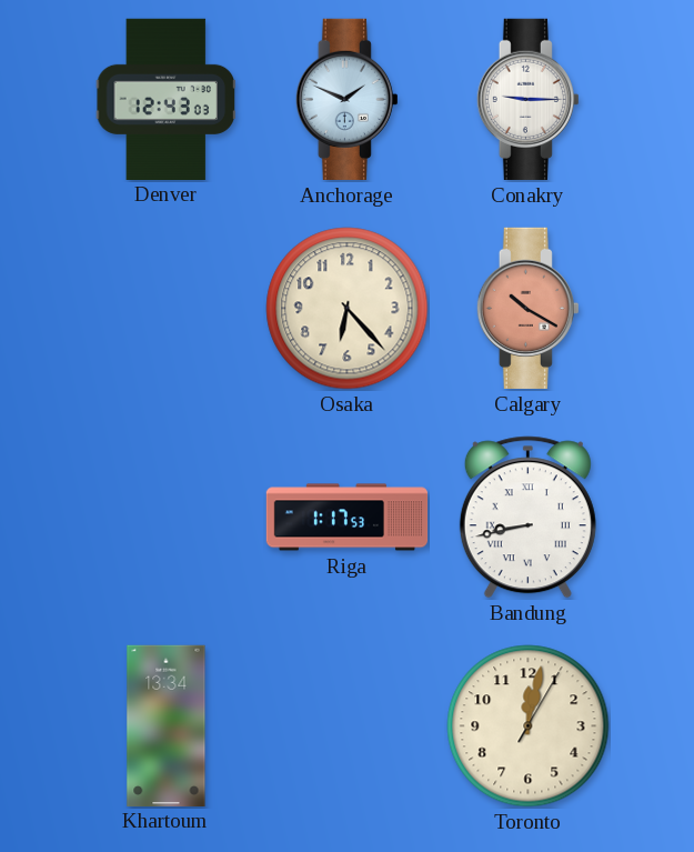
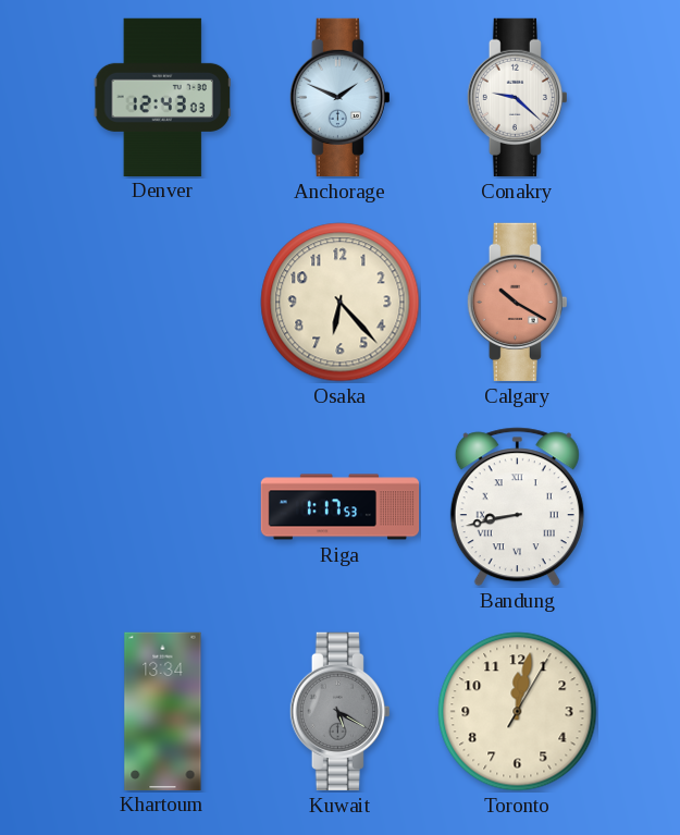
Conakry: 9:15 -> 9:22 (517, 97)
Kuwait: none -> 5:20 (339, 711)
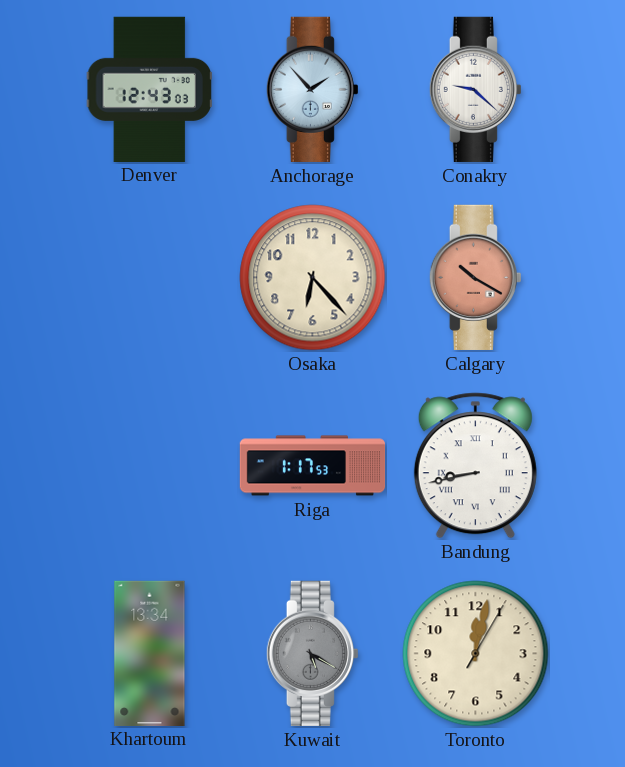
Anchorage: 1:49 -> 1:53 (312, 89)
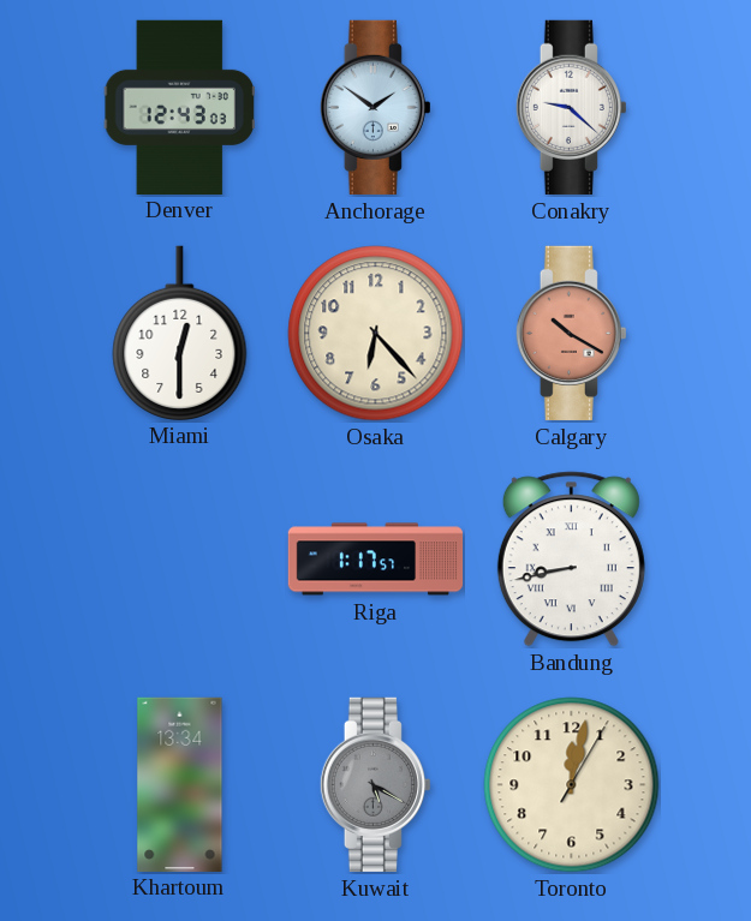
Anchorage: 1:53 -> 1:51 (375, 107)
Miami: none -> 12:30 (180, 333)
Riga: 1:17:53 -> 1:17:57 (376, 560)
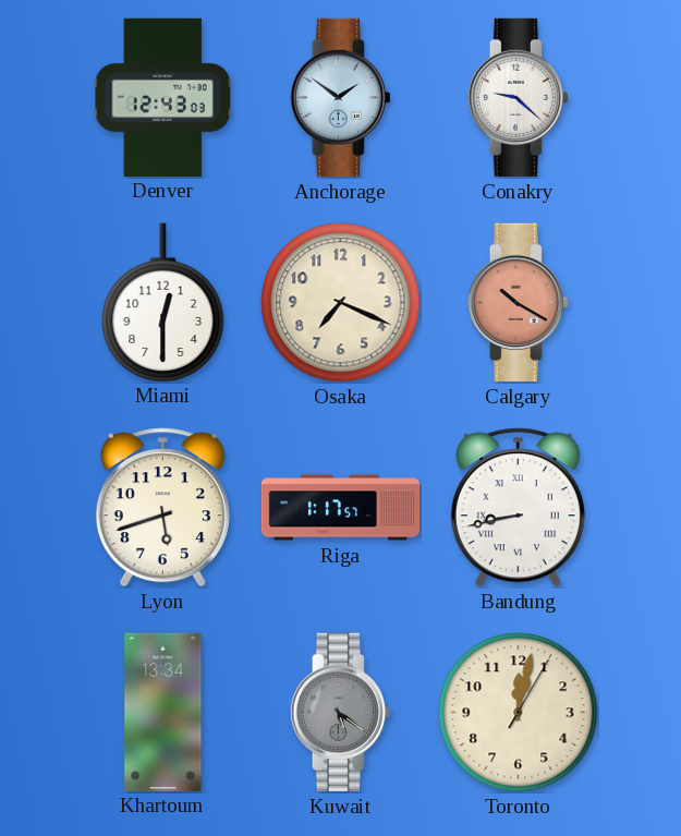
Osaka: 6:23 -> 7:19 (341, 303)
Lyon: none -> 5:42 (162, 508)
Kuwait: 5:20 -> 5:21 (340, 712)
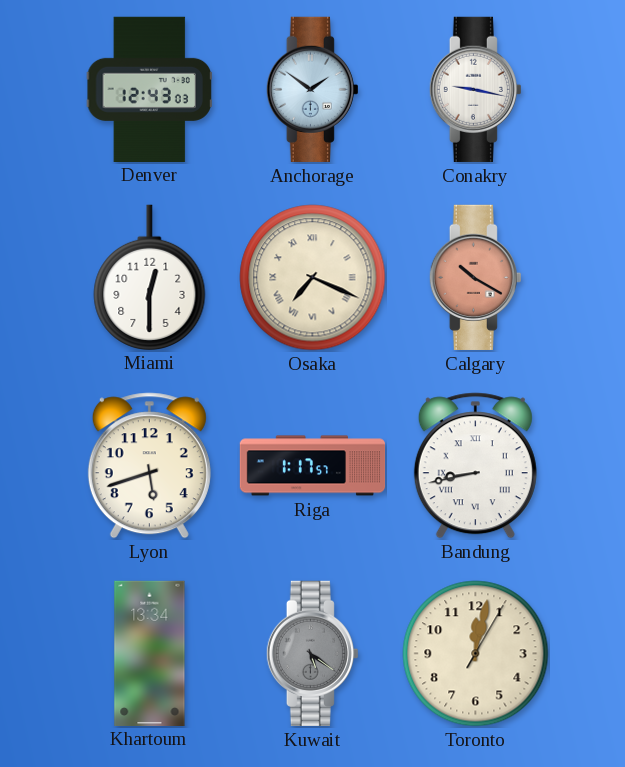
Conakry: 9:22 -> 9:17 (475, 89)
Osaka numerals: Arabic -> Roman (313, 278)
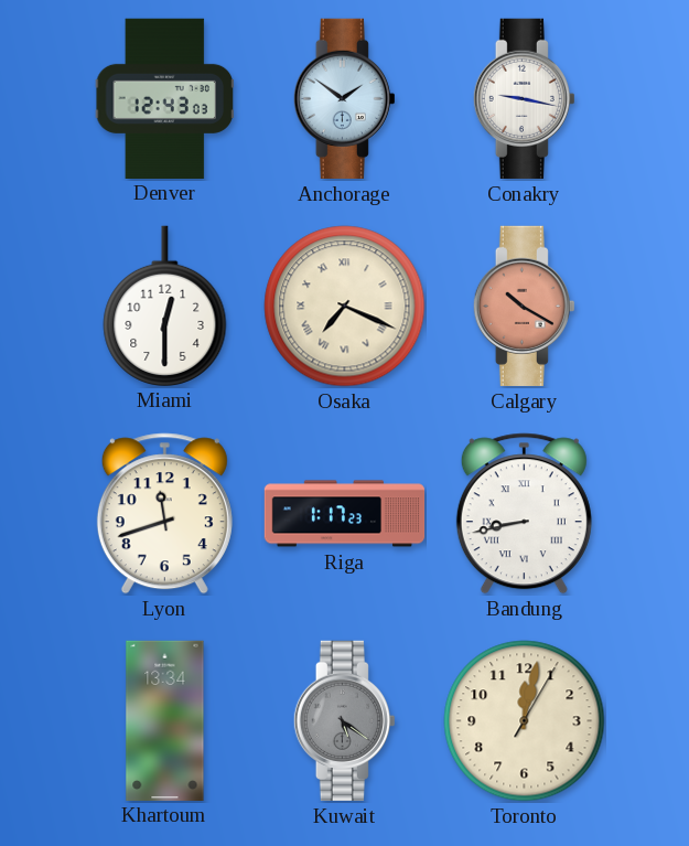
Lyon: 5:42 -> 11:42 (164, 514)
Riga: 1:17:57 -> 1:17:23 (345, 514)
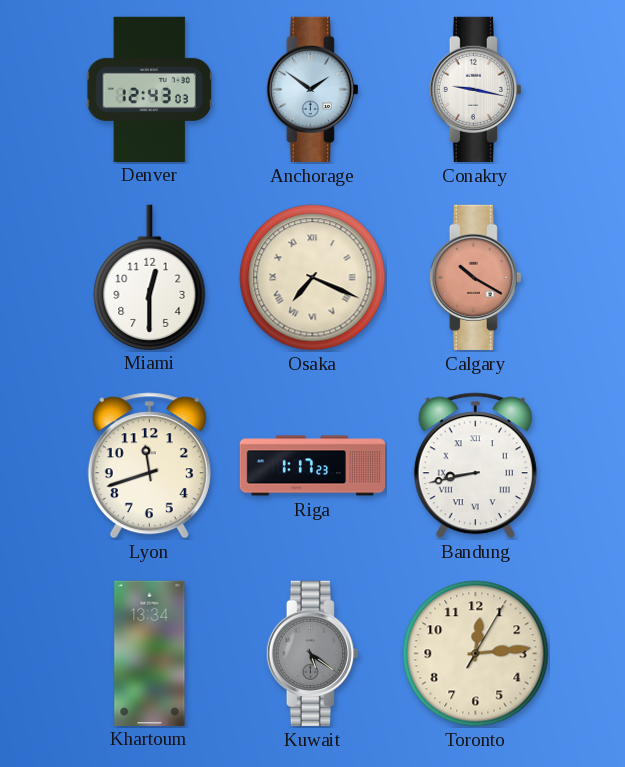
Toronto: 12:02 -> 12:14 (476, 654)
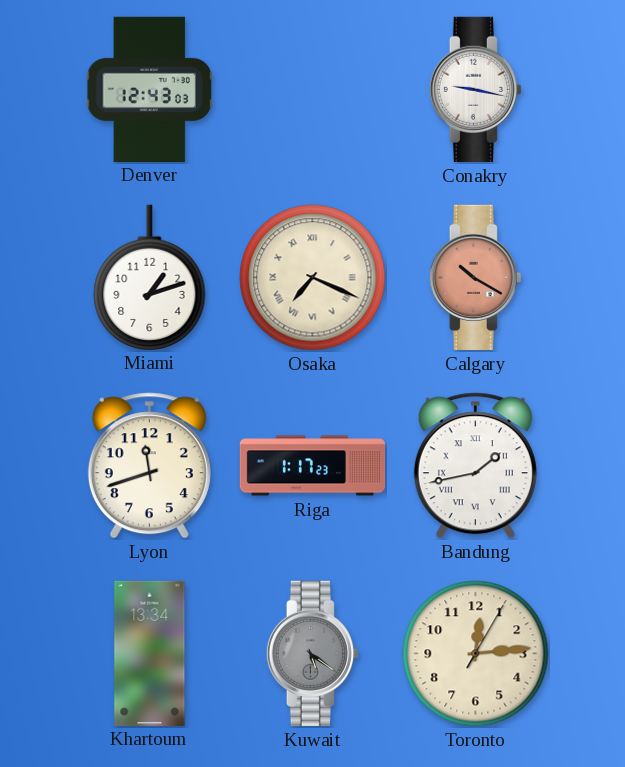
Anchorage: 1:51 -> none (312, 89)
Miami: 12:30 -> 1:12 (150, 277)
Bandung: 8:43 -> 1:43 (475, 466)
